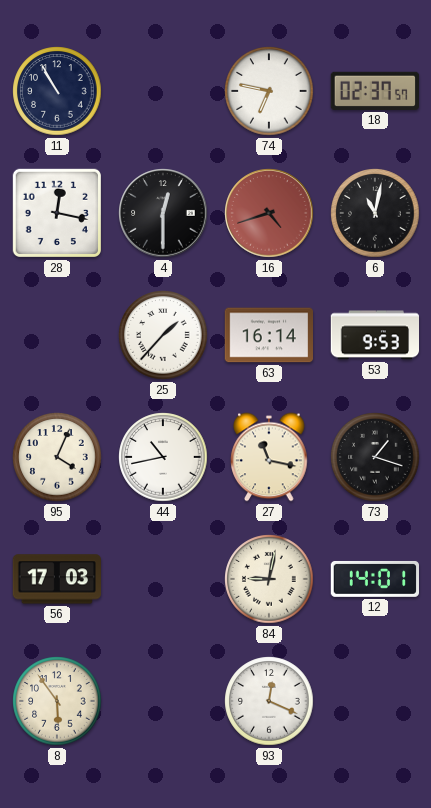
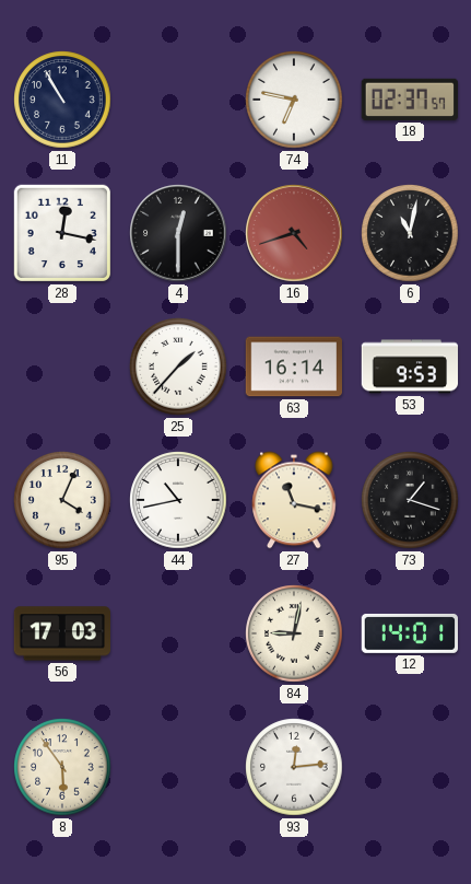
93: 12:19 -> 12:14 (294, 767)
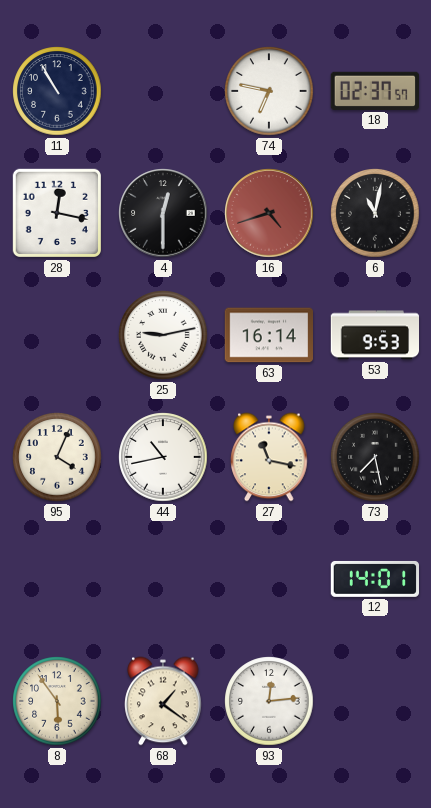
25: 1:37 -> 9:13 (163, 335)
73: 1:18 -> 7:28 (375, 457)
56: 17:03 -> none (61, 633)
84: 9:02 -> none (294, 633)
68: none -> 1:21 (163, 701)
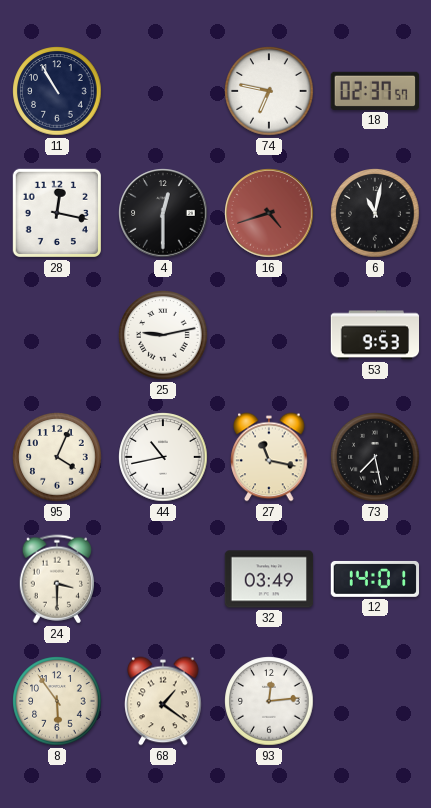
63: 16:14 -> none (268, 335)
24: none -> 3:30 (56, 579)
32: none -> 03:49 (269, 579)
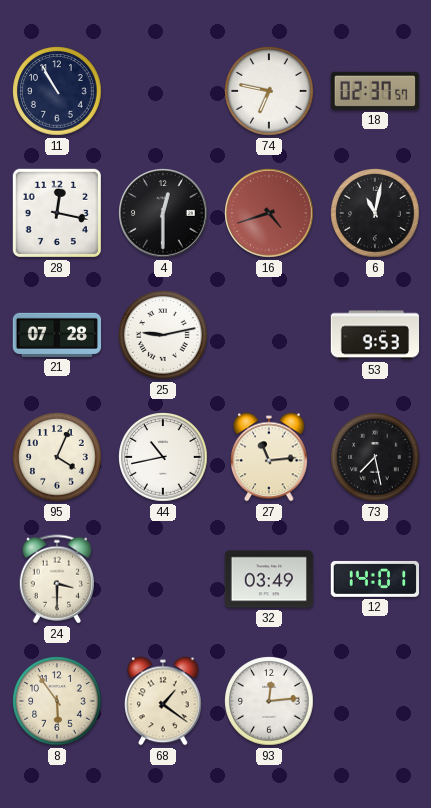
21: none -> 07:28 (56, 335)
27: 11:17 -> 11:14 (269, 457)
